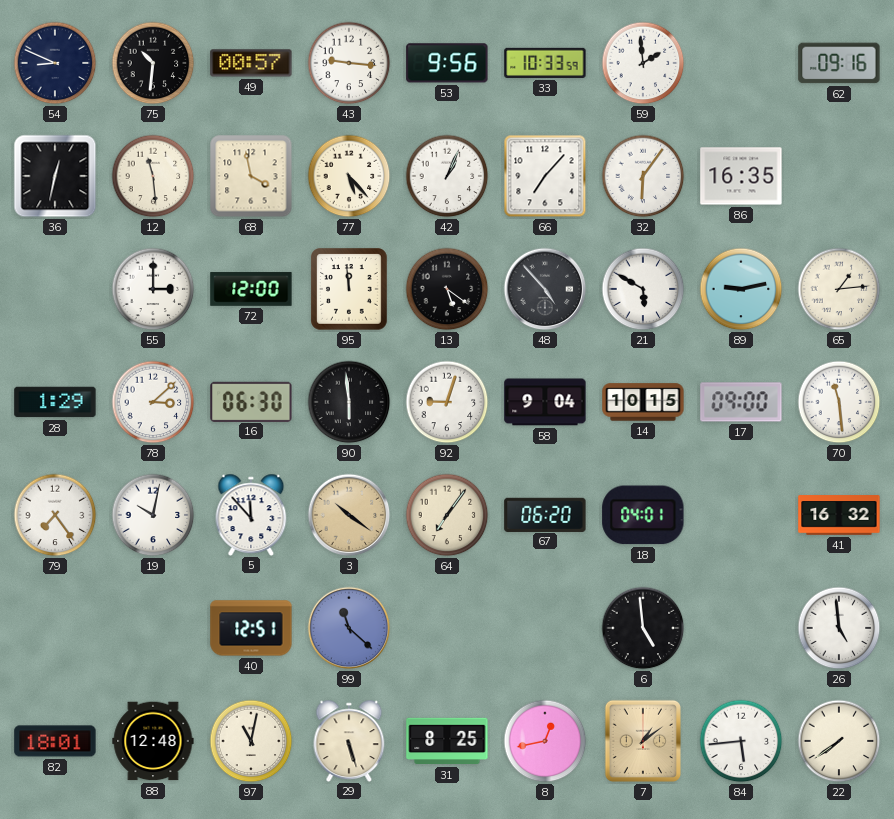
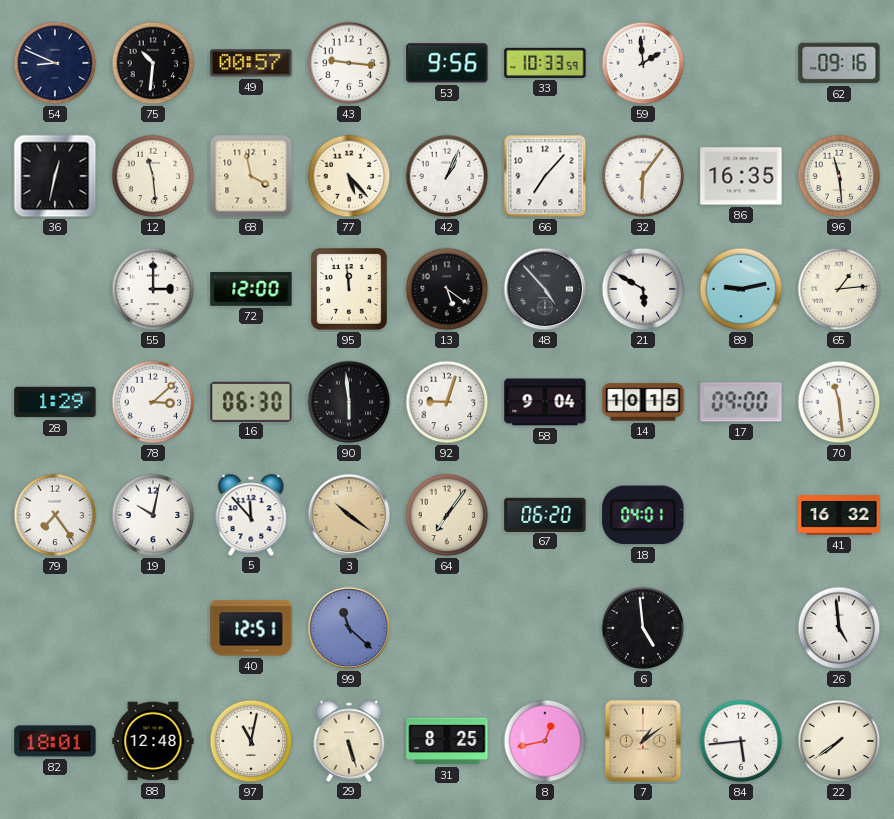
96: none -> 11:29 (839, 176)
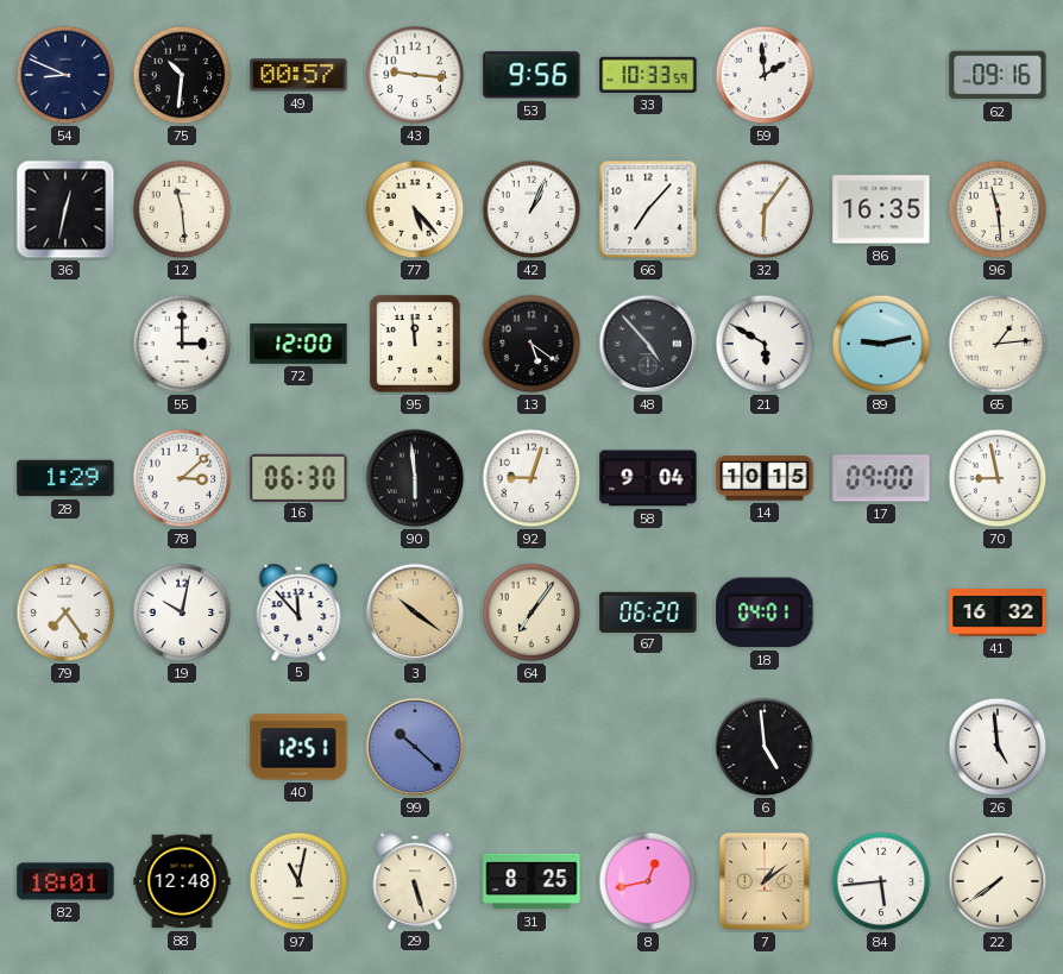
68: 3:58 -> none (251, 176)
70: 11:29 -> 8:58 (998, 478)
99: 11:22 -> 10:22 (415, 747)
